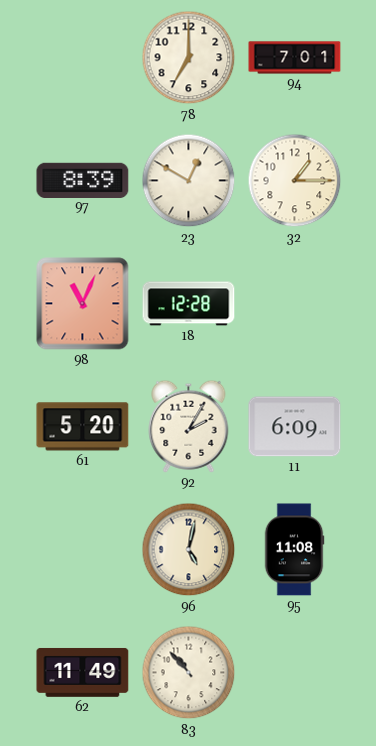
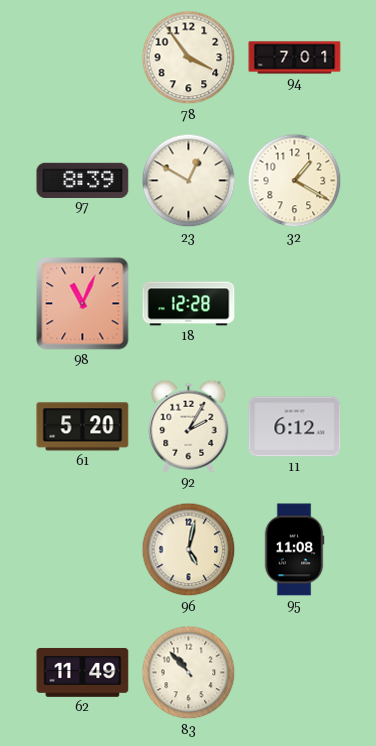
78: 7:00 -> 3:54 (189, 58)
32: 1:15 -> 1:20 (295, 181)
11: 6:09 -> 6:12 (295, 427)
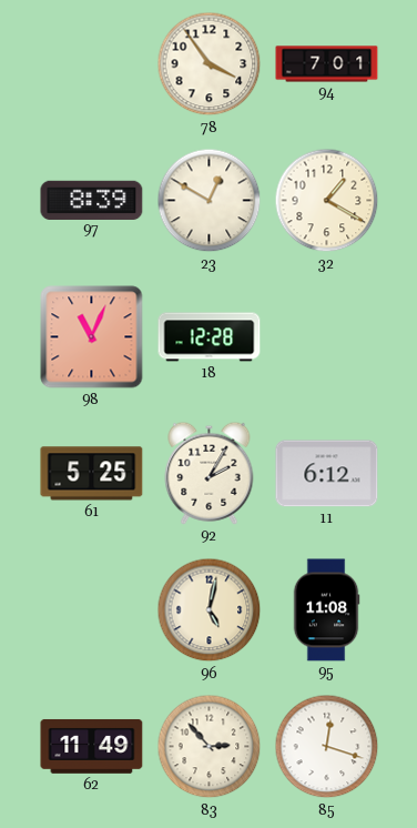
61: 5:20 -> 5:25 (92, 474)
83: 10:53 -> 2:53 (210, 747)
85: none -> 12:18 (327, 747)
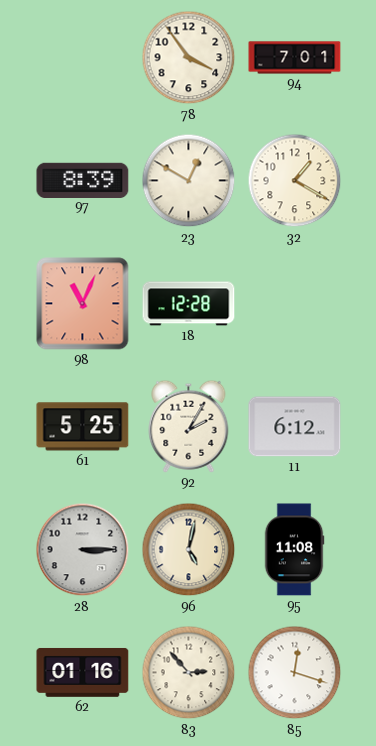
28: none -> 3:15 (83, 550)
62: 11:49 -> 01:16 (83, 672)
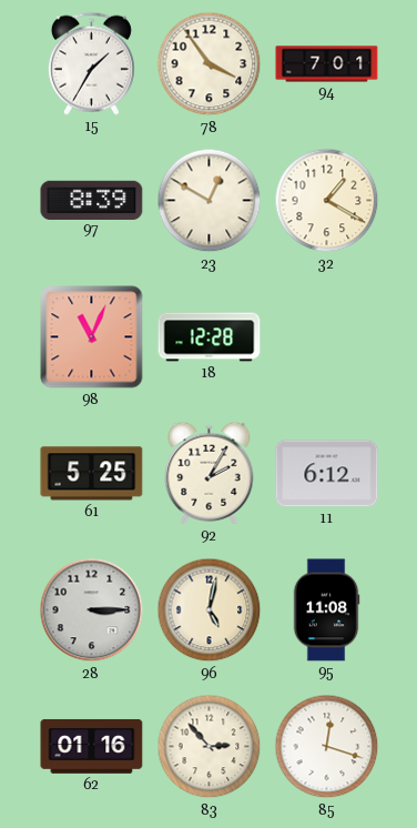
15: none -> 1:35 (91, 63)
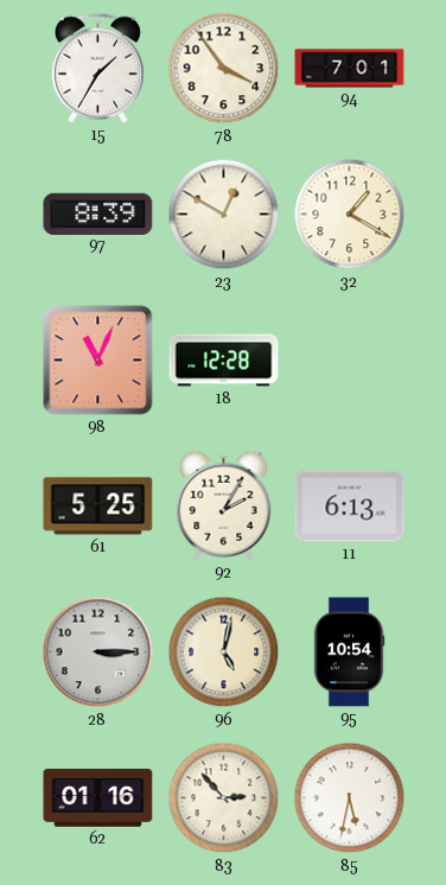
11: 6:12 -> 6:13 (350, 507)
95: 11:08 -> 10:54 (349, 652)
85: 12:18 -> 5:32 (350, 798)
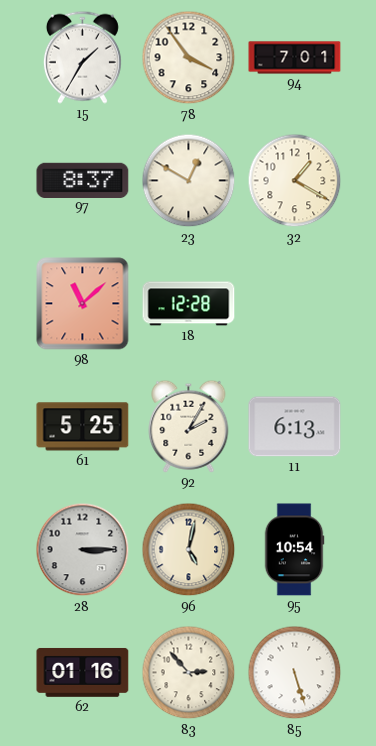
97: 8:39 -> 8:37 (83, 180)
98: 11:04 -> 11:08 (83, 304)
85: 5:32 -> 5:27 (295, 673)
